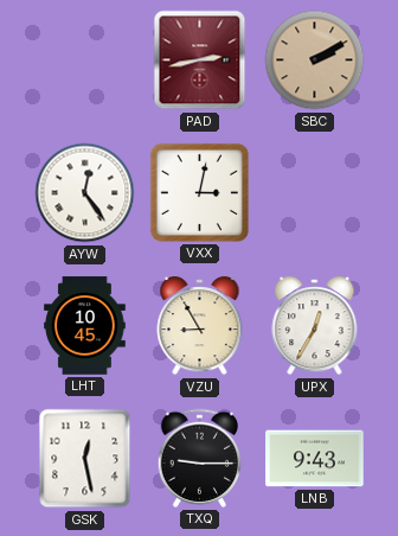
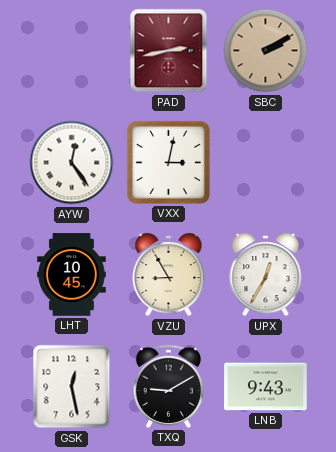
TXQ: 9:15 -> 9:10 (169, 386)
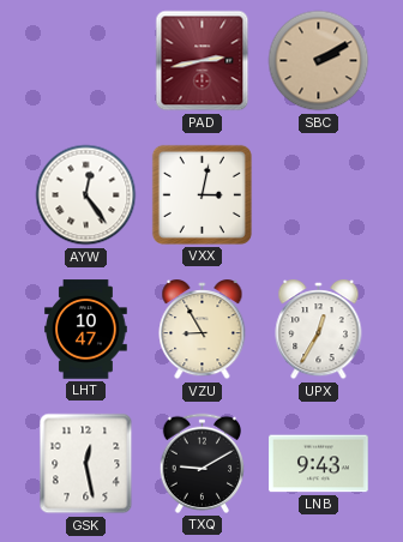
LHT: 10:45 -> 10:47 (86, 330)
